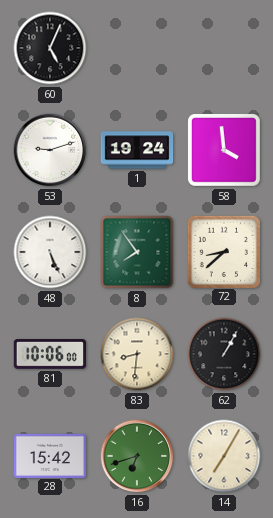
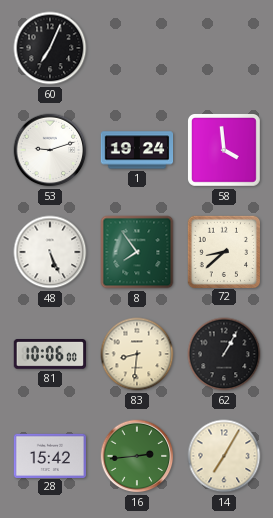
60: 5:04 -> 7:04 (50, 48)
16: 6:42 -> 2:44 (137, 456)
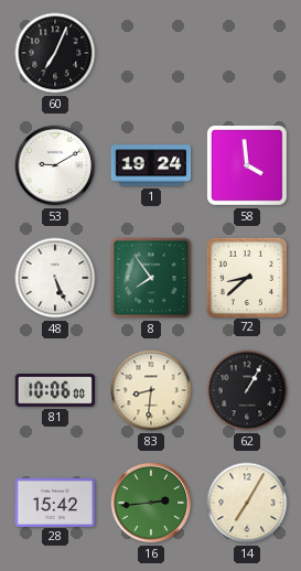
53: 9:12 -> 9:10 (55, 165)
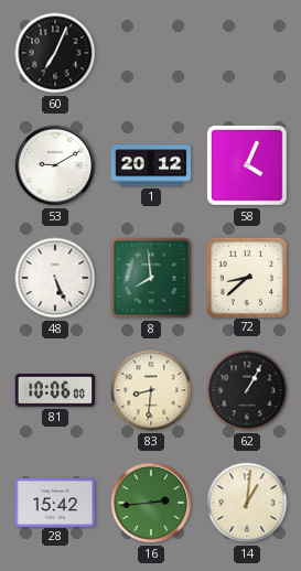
1: 19:24 -> 20:12 (151, 165)
58: 3:59 -> 4:04 (248, 166)
8: 7:54 -> 7:59 (151, 278)
14: 7:05 -> 1:01 (247, 503)
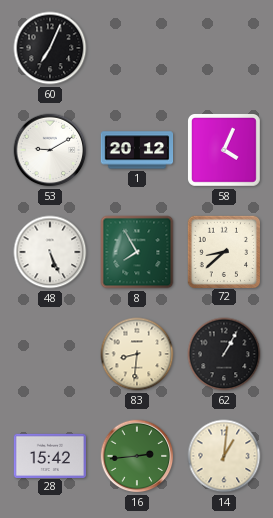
8: 7:59 -> 7:55 (137, 252)
81: 10:06 -> none (54, 391)
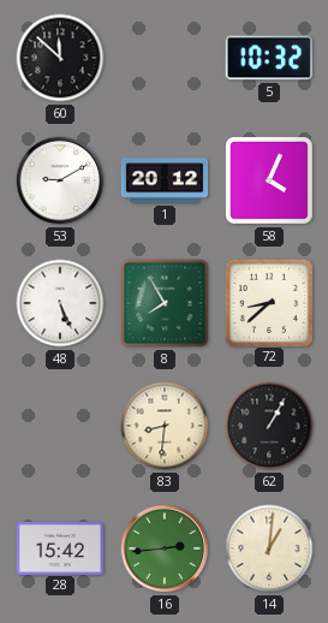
60: 7:04 -> 11:52 (60, 58)
5: none -> 10:32 (269, 58)
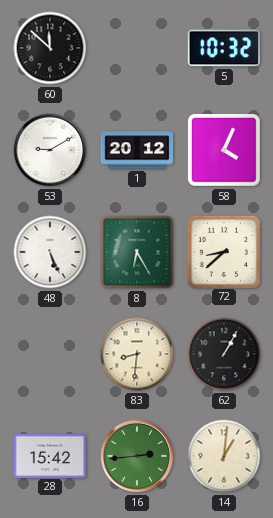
8: 7:55 -> 6:25 (137, 252)
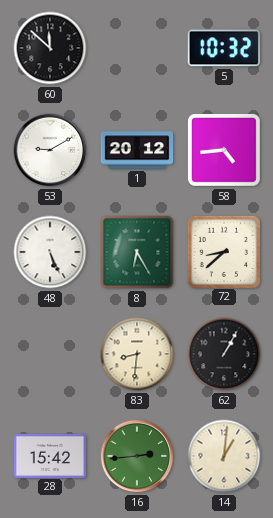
58: 4:04 -> 4:44 (225, 151)
